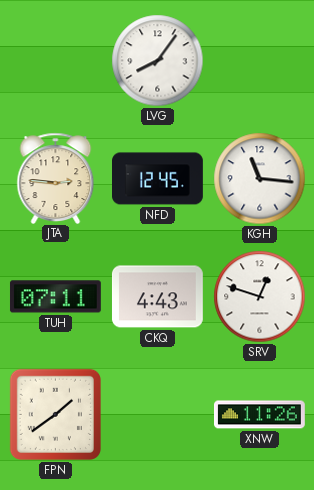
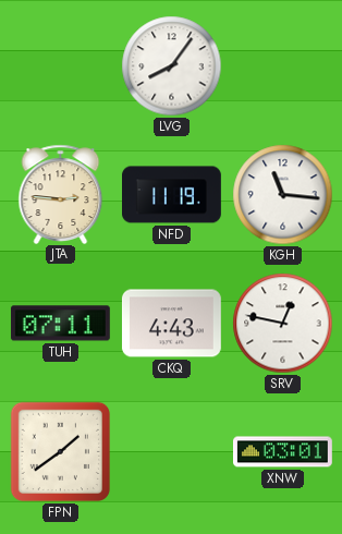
NFD: 12:45 -> 11:19 (172, 195)
SRV: 12:48 -> 12:47 (283, 324)
XNW: 11:26 -> 03:01 (283, 452)
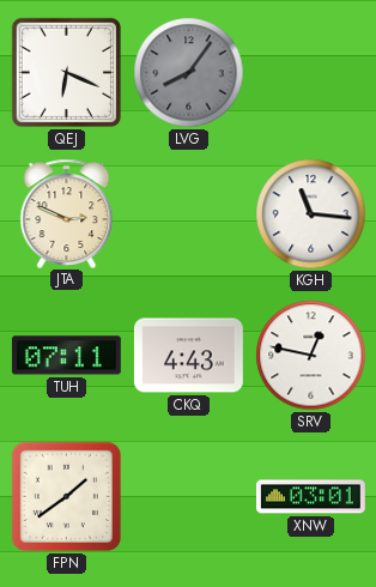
QEJ: none -> 6:19 (66, 72)
LVG dial: white -> grey (189, 73)
JTA: 2:46 -> 2:49 (67, 213)
NFD: 11:19 -> none (172, 195)
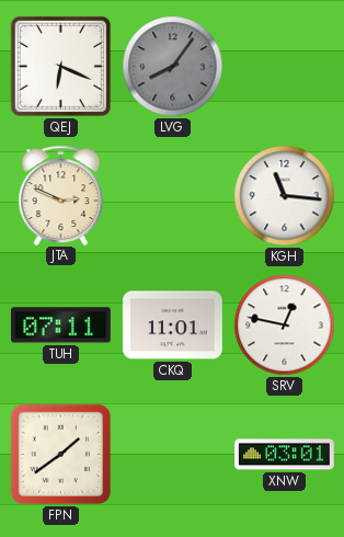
CKQ: 4:43 -> 11:01 (172, 325)
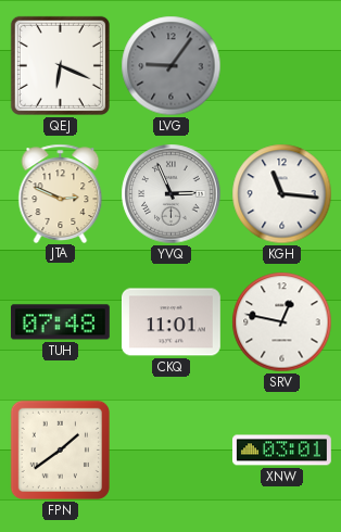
LVG: 8:06 -> 9:06 (172, 66)
YVQ: none -> 2:56 (172, 194)
TUH: 07:11 -> 07:48 (60, 322)
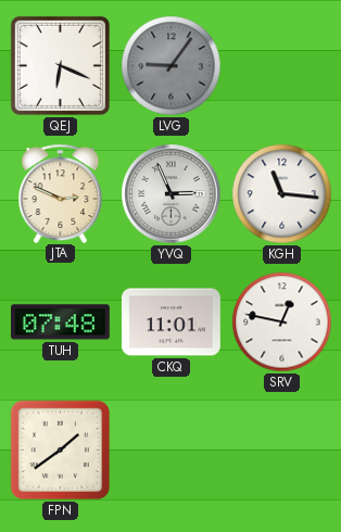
XNW: 03:01 -> none (282, 451)
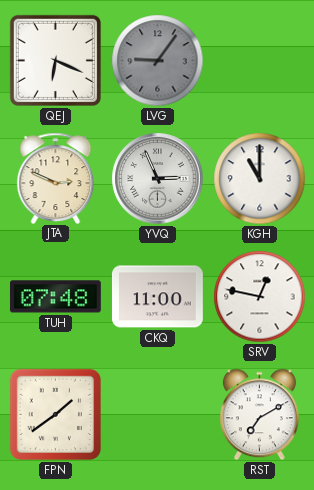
KGH: 11:16 -> 11:00 (260, 179)
CKQ: 11:01 -> 11:00 (157, 297)
RST: none -> 7:10 (259, 415)
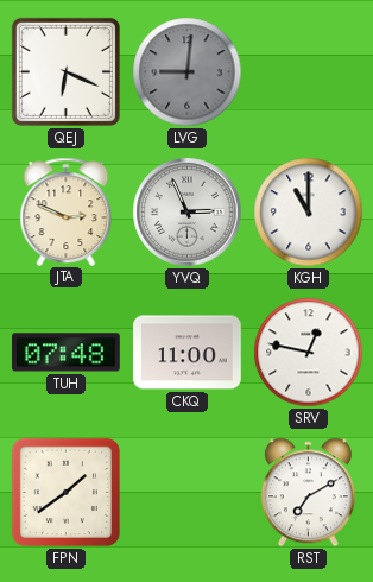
LVG: 9:06 -> 9:01 (188, 72)
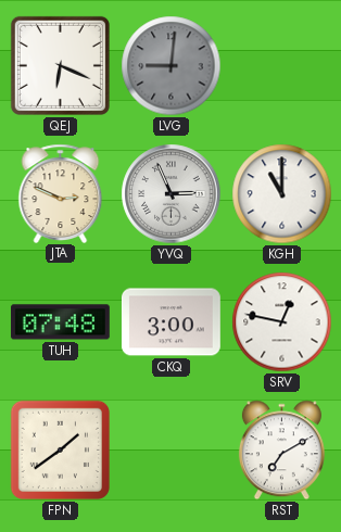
CKQ: 11:00 -> 3:00 (171, 322)
